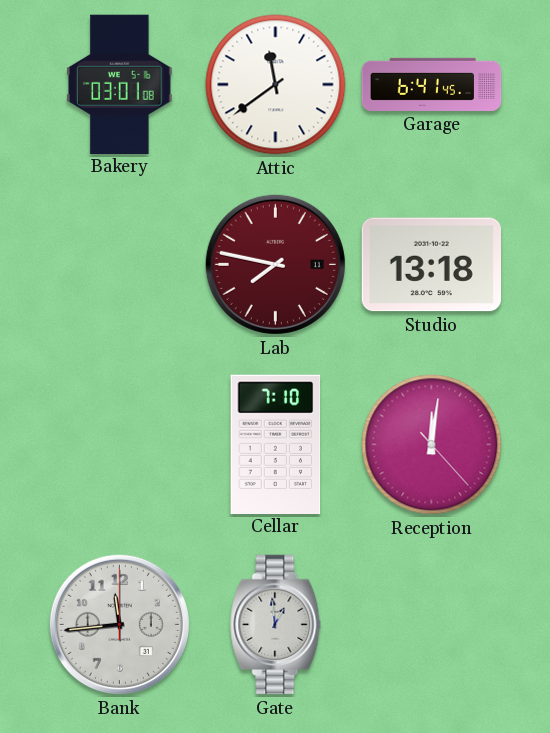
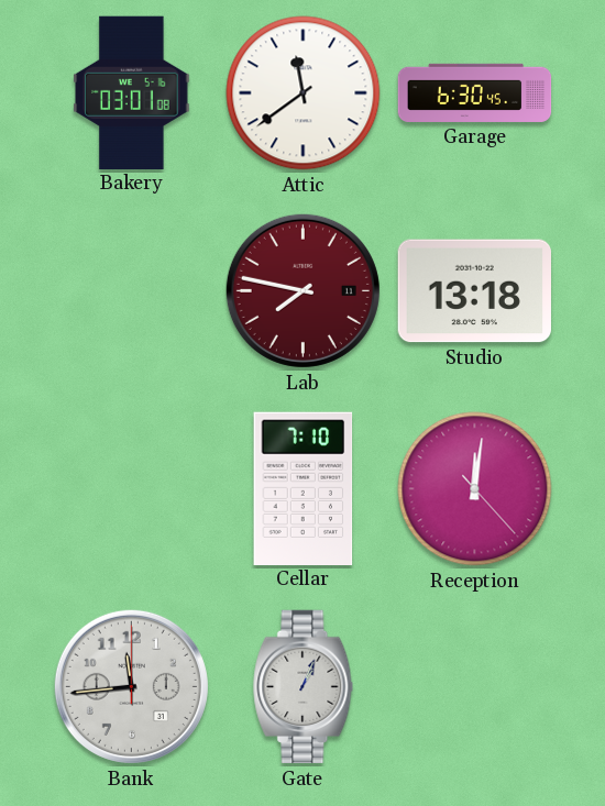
Garage: 6:41 -> 6:30 (475, 92)
Gate: 12:59 -> 1:04 (304, 687)
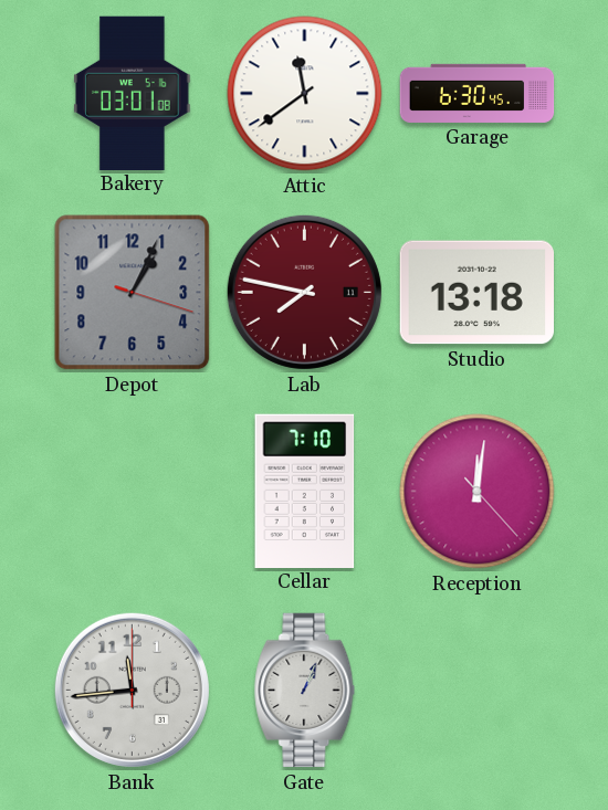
Depot: none -> 1:04 (133, 293)
